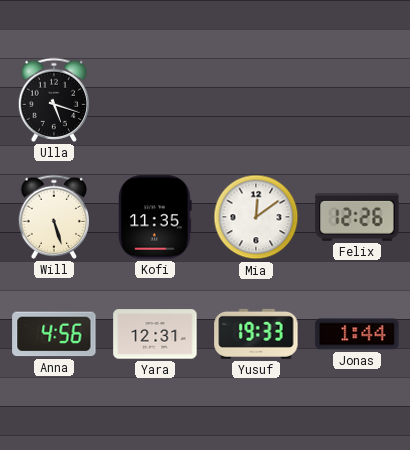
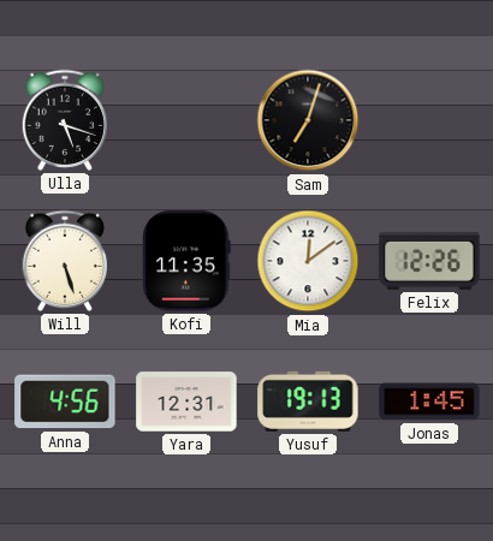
Sam: none -> 7:03 (308, 120)
Yusuf: 19:33 -> 19:13 (308, 402)
Jonas: 1:44 -> 1:45 (429, 402)
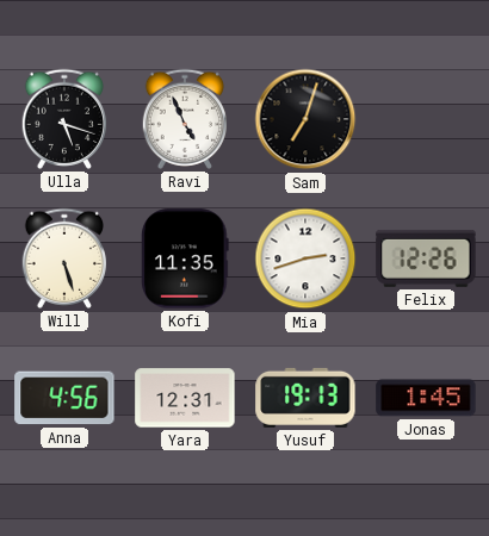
Ravi: none -> 4:56 (184, 119)
Mia: 12:09 -> 2:42 (305, 258)
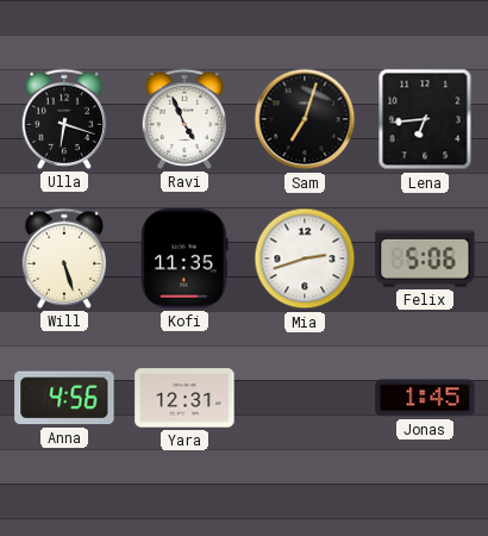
Ulla: 5:18 -> 6:18 (63, 119)
Lena: none -> 6:44 (425, 119)
Felix: 12:26 -> 5:06 (425, 258)
Yusuf: 19:13 -> none (305, 398)
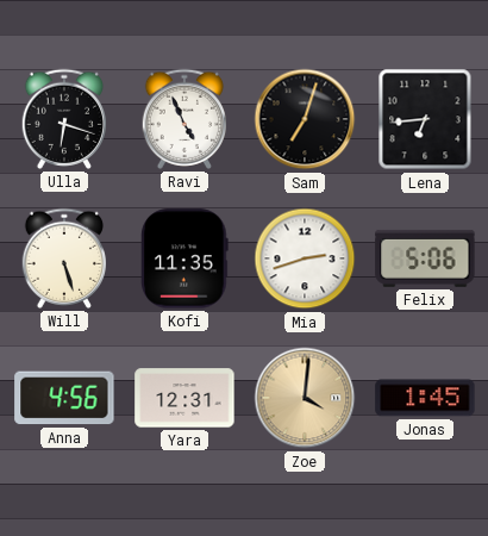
Zoe: none -> 4:01 (305, 398)
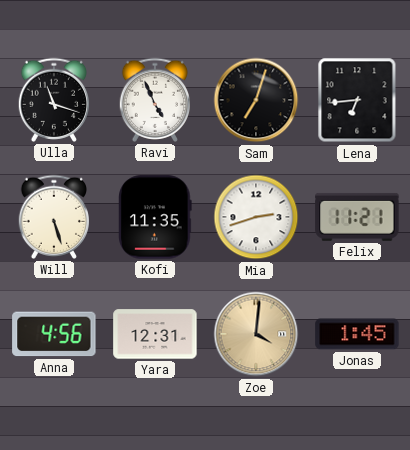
Ulla: 6:18 -> 11:18 (53, 100)
Felix: 5:06 -> 11:21 (357, 217)
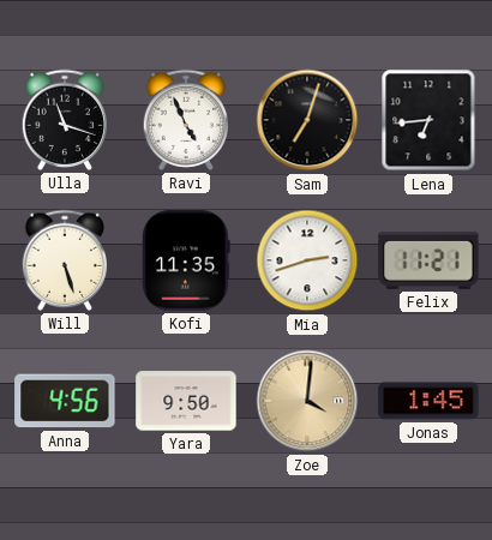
Yara: 12:31 -> 9:50 (186, 401)
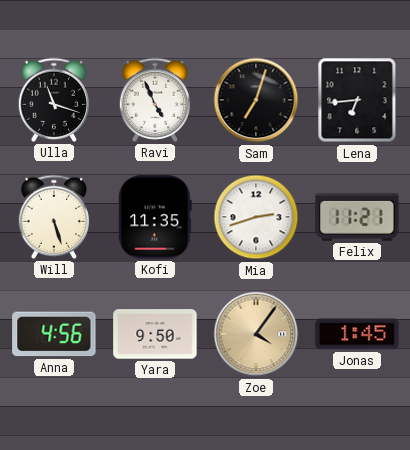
Zoe: 4:01 -> 4:06 (256, 334)
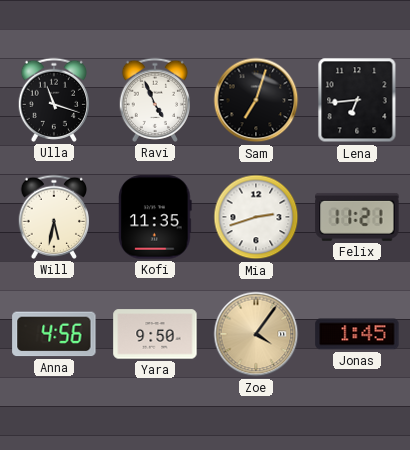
Will: 5:27 -> 5:32 (53, 217)
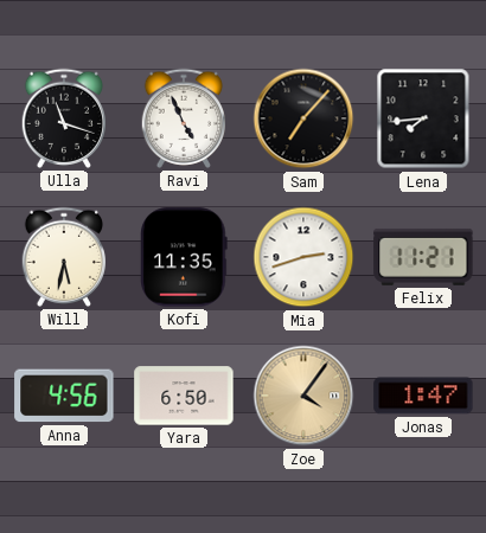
Sam: 7:03 -> 7:07 (303, 118)
Lena: 6:44 -> 7:44 (423, 118)
Yara: 9:50 -> 6:50 (184, 396)
Jonas: 1:45 -> 1:47 (423, 396)
